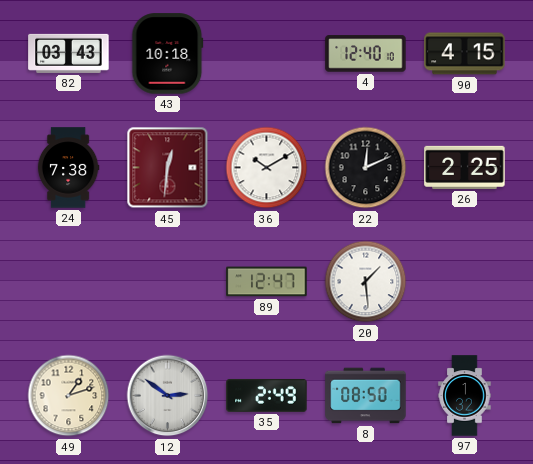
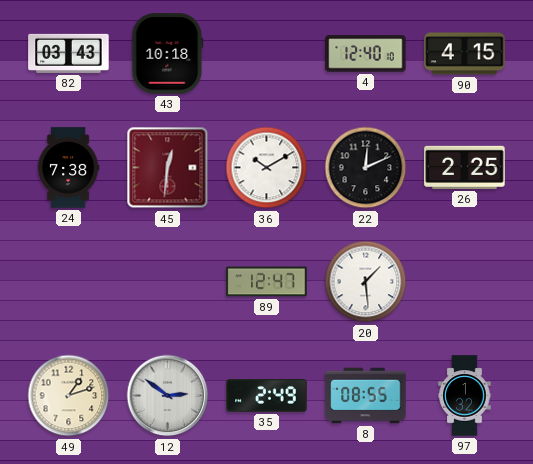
8: 08:50 -> 08:55 (366, 396)
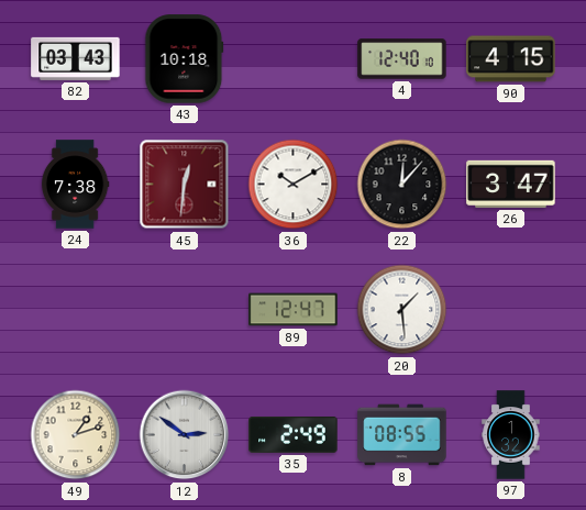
22: 12:11 -> 12:07 (402, 185)
26: 2:25 -> 3:47 (511, 184)
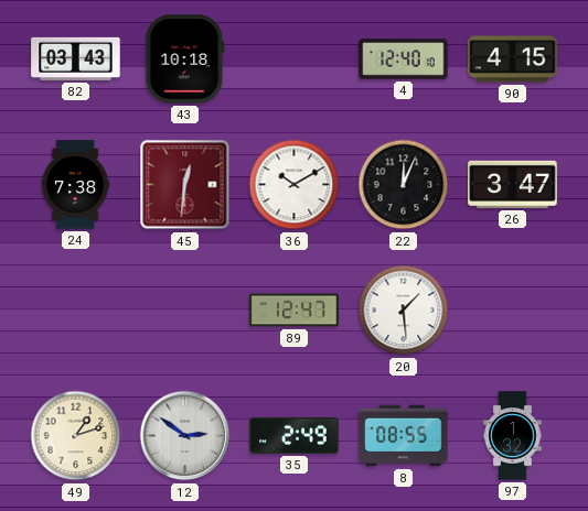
22: 12:07 -> 12:04 (404, 185)
